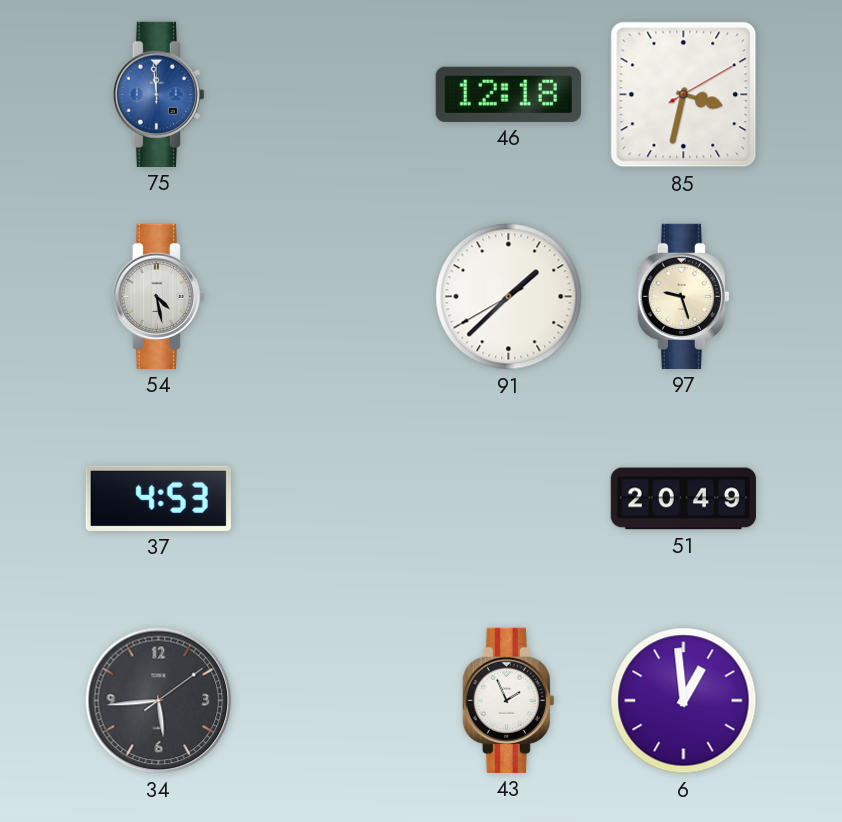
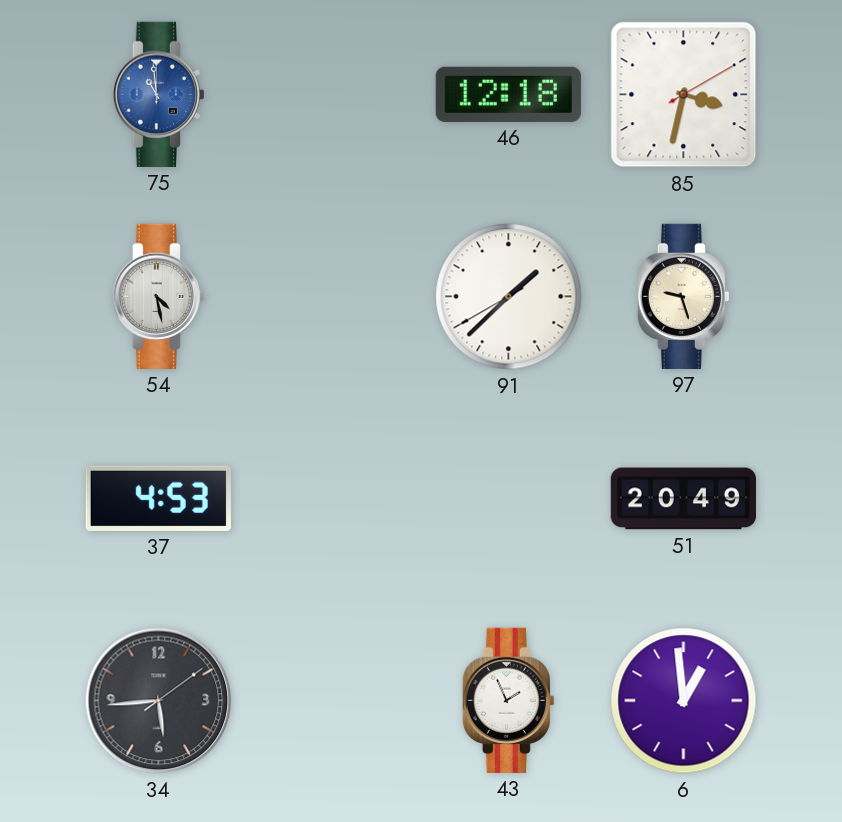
75: 11:59 -> 10:59 (158, 94)
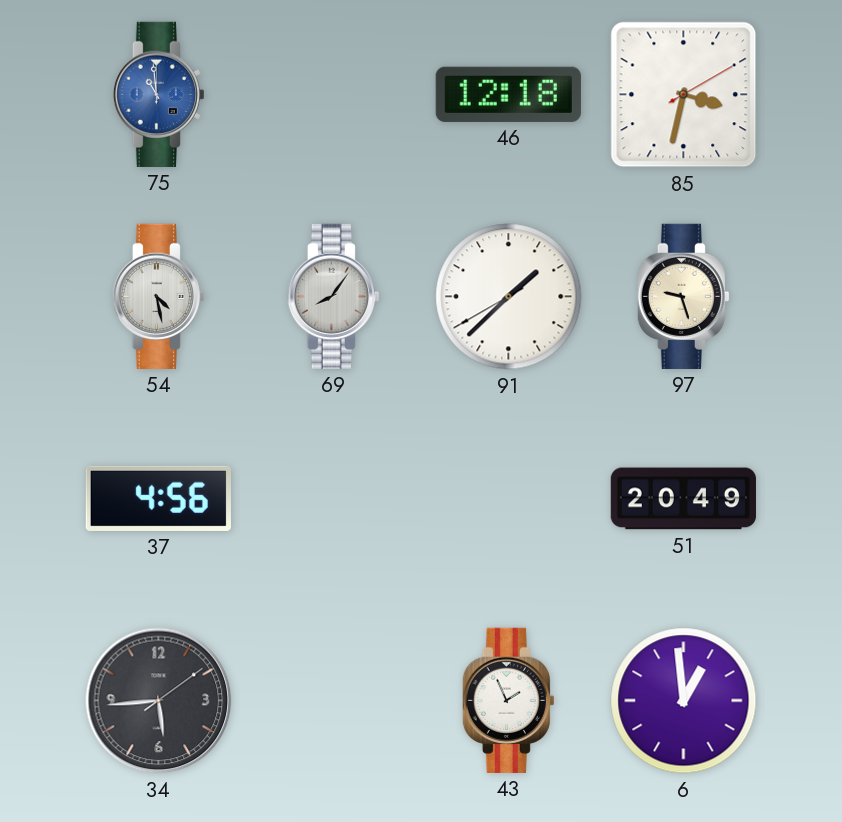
69: none -> 8:06 (333, 296)
37: 4:53 -> 4:56 (158, 498)
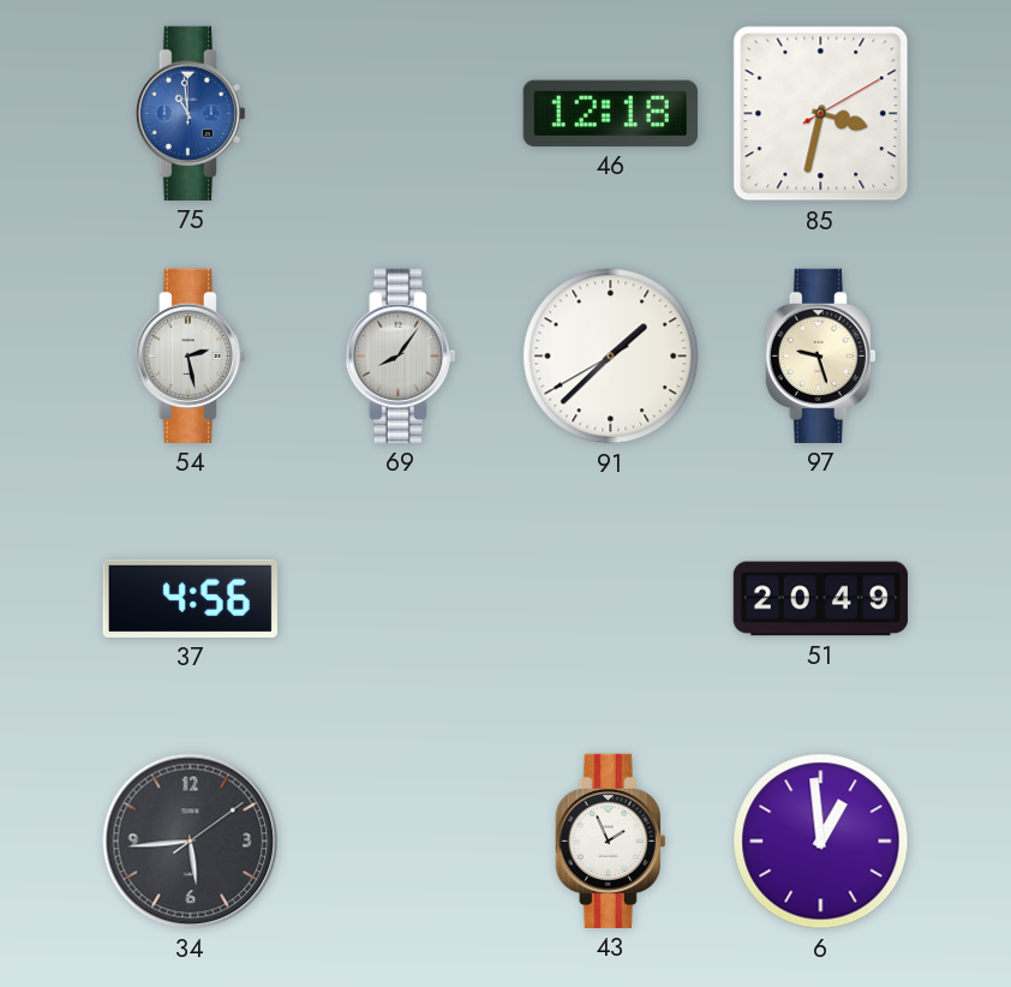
54: 4:28 -> 2:28 (190, 355)
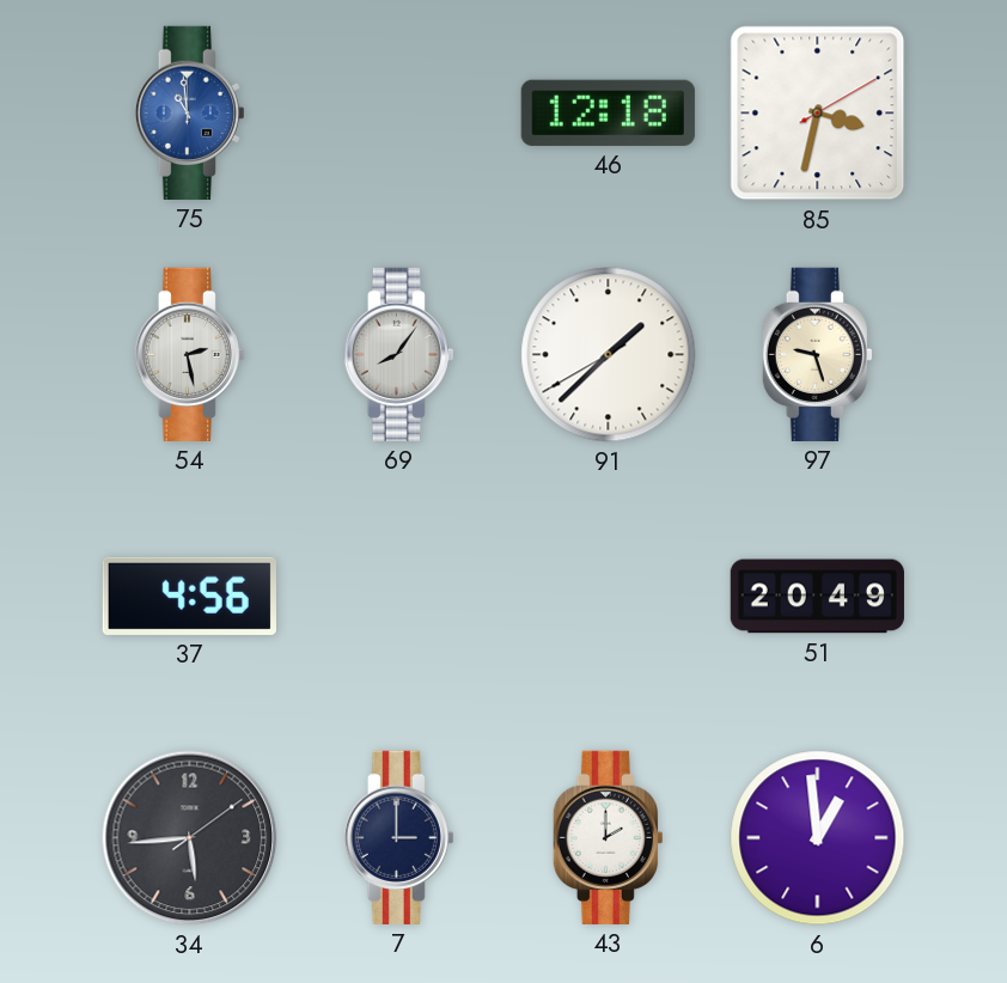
7: none -> 3:00 (398, 837)
43: 1:56 -> 2:00 (608, 837)
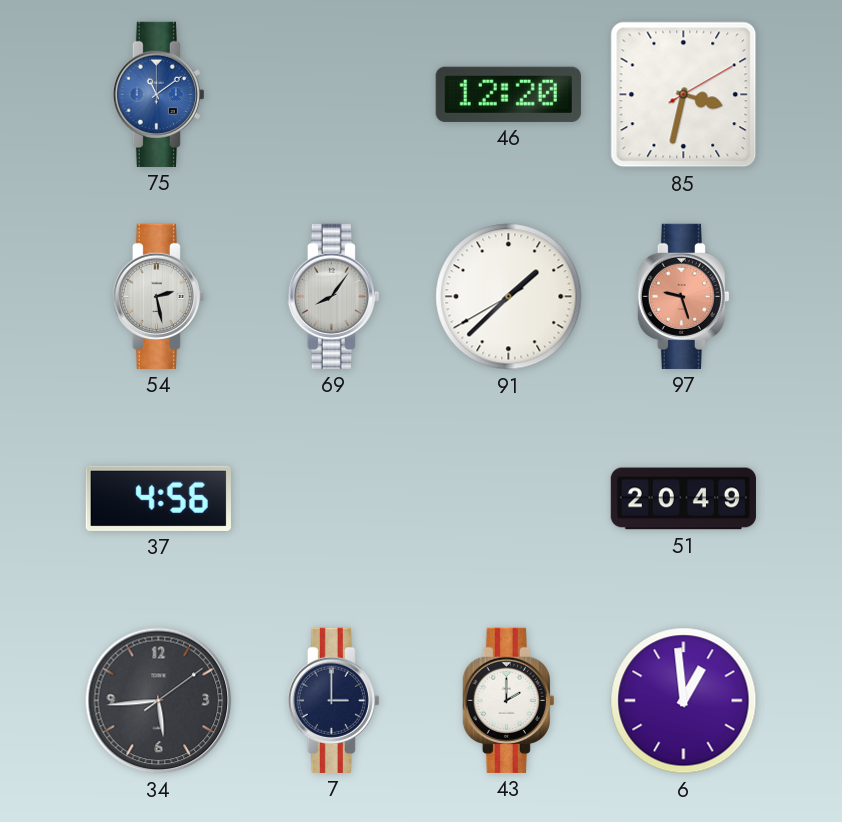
75: 10:59 -> 11:09 (158, 94)
46: 12:18 -> 12:20 (508, 94)
97 dial: cream -> salmon (683, 296)
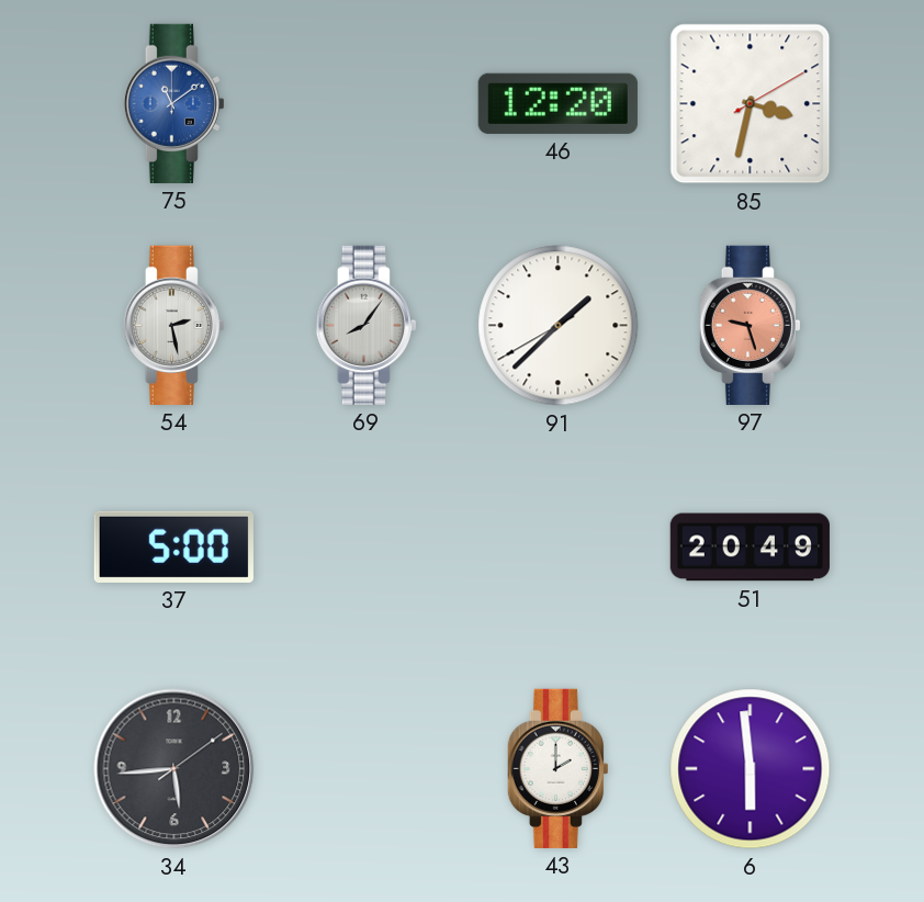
37: 4:56 -> 5:00 (173, 546)
7: 3:00 -> none (333, 700)
6: 12:59 -> 5:59 (751, 769)
